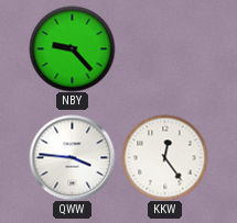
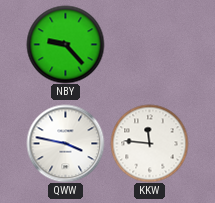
QWW: 3:46 -> 3:47 (65, 143)
KKW: 12:24 -> 11:46 (149, 143)
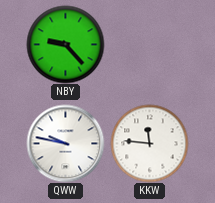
QWW: 3:47 -> 9:47 (65, 143)
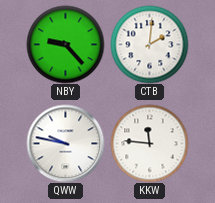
CTB: none -> 2:01 (149, 44)
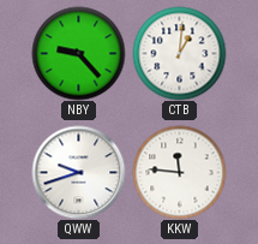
CTB: 2:01 -> 1:01 (179, 53)
QWW: 9:47 -> 9:42 (78, 172)
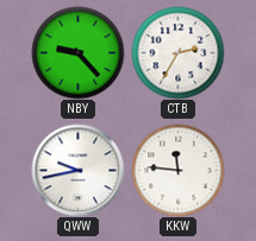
CTB: 1:01 -> 2:35 (177, 52)
QWW: 9:42 -> 9:43 (77, 170)
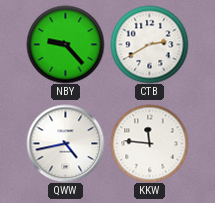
CTB: 2:35 -> 2:40 (149, 44)
QWW: 9:43 -> 4:43 (65, 143)
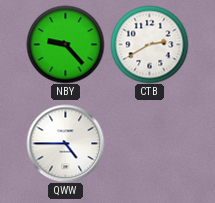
QWW: 4:43 -> 4:45 (65, 143)
KKW: 11:46 -> none (149, 143)
